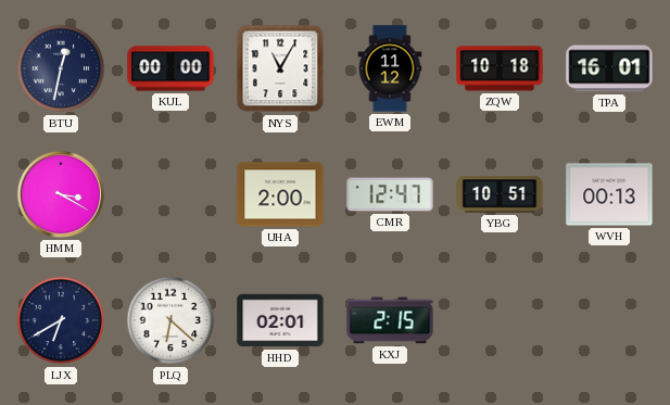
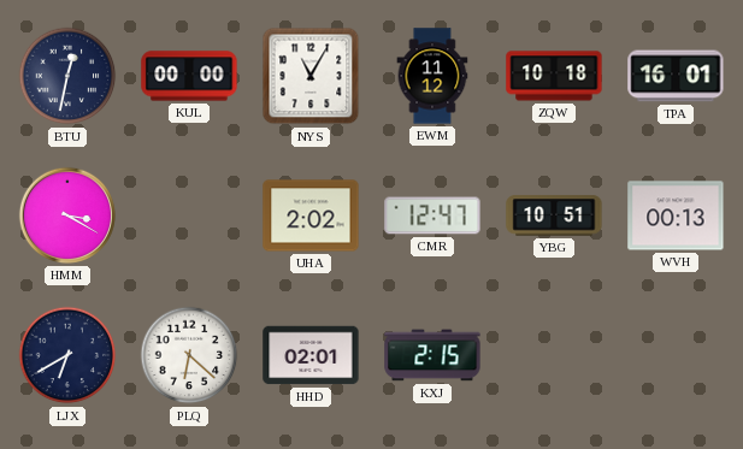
UHA: 2:00 -> 2:02 (311, 215)
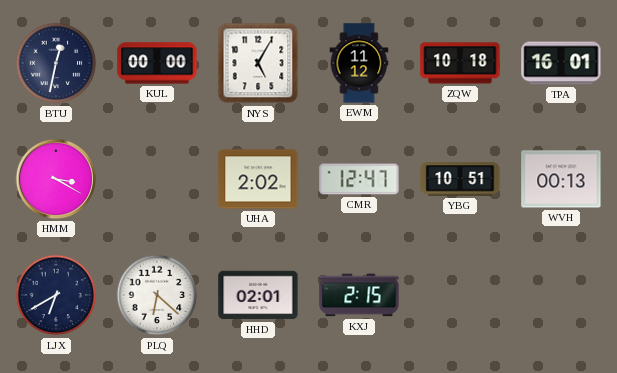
NYS: 11:05 -> 5:05 (258, 63)
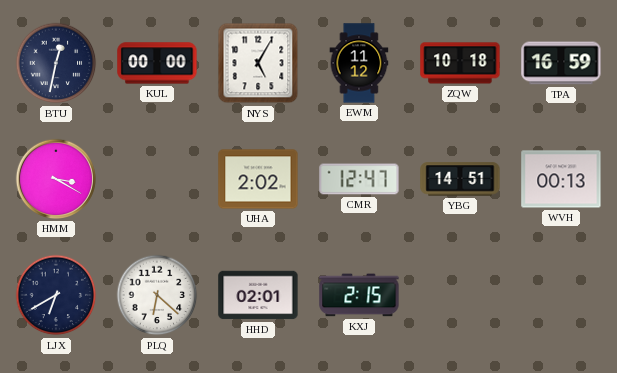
TPA: 16:01 -> 16:59 (561, 63)
YBG: 10:51 -> 14:51 (460, 179)
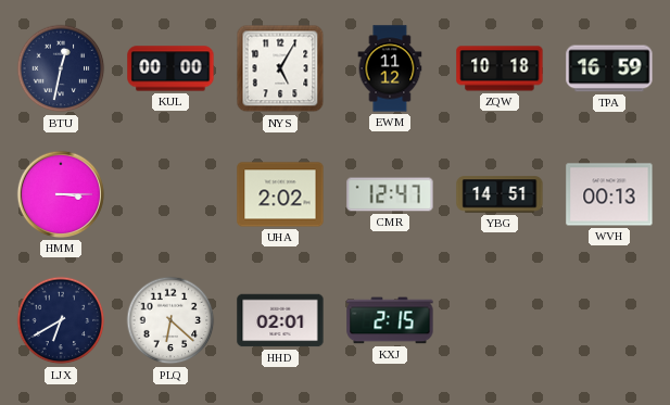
HMM: 3:20 -> 3:15 (61, 194)
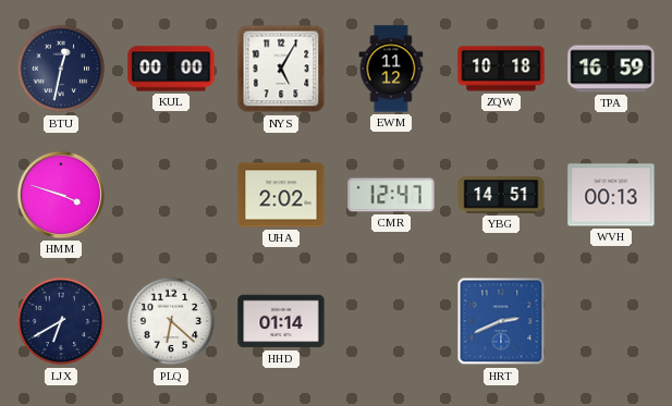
HMM: 3:15 -> 3:48 (61, 195)
HHD: 02:01 -> 01:14 (281, 321)
KXJ: 2:15 -> none (390, 320)
HRT: none -> 2:41 (501, 321)
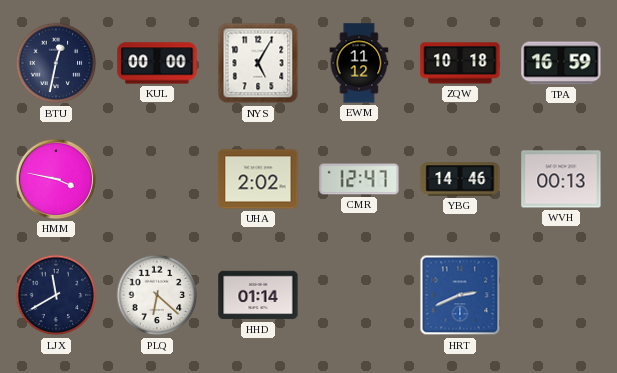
HMM: 3:48 -> 3:47 (56, 179)
YBG: 14:51 -> 14:46 (460, 179)
LJX: 6:40 -> 11:40 (56, 295)
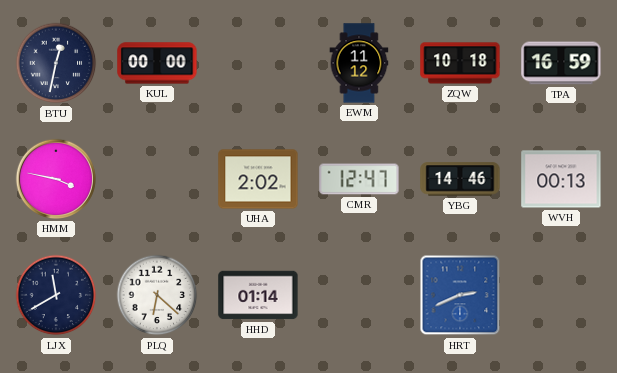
NYS: 5:05 -> none (258, 63)
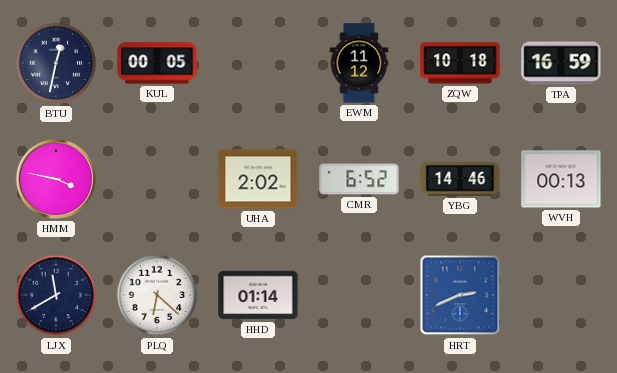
KUL: 00:00 -> 00:05 (157, 63)
CMR: 12:47 -> 6:52 (359, 179)
